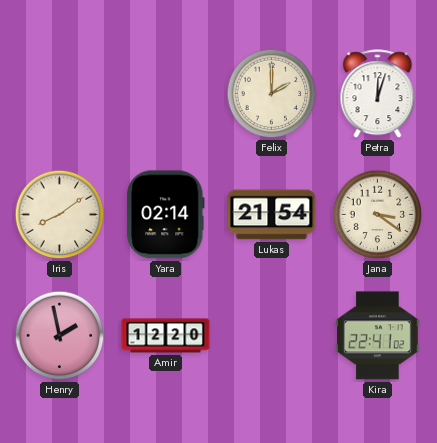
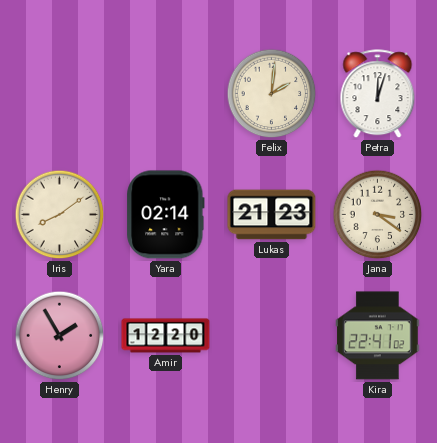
Felix: 2:00 -> 2:01 (272, 94)
Lukas: 21:54 -> 21:23 (272, 215)
Henry: 1:58 -> 1:55 (60, 336)
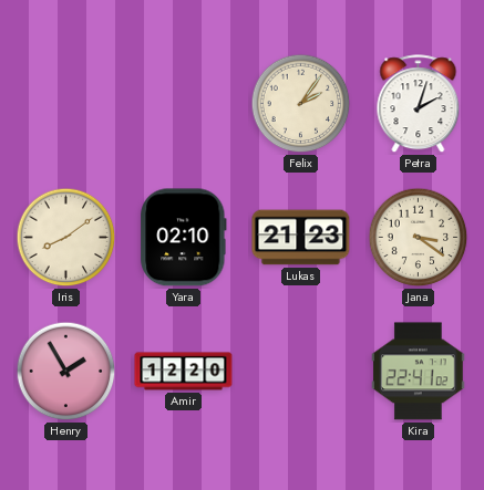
Felix: 2:01 -> 2:06 (301, 104)
Petra: 12:03 -> 2:03 (419, 104)
Yara: 02:14 -> 02:10 (184, 238)
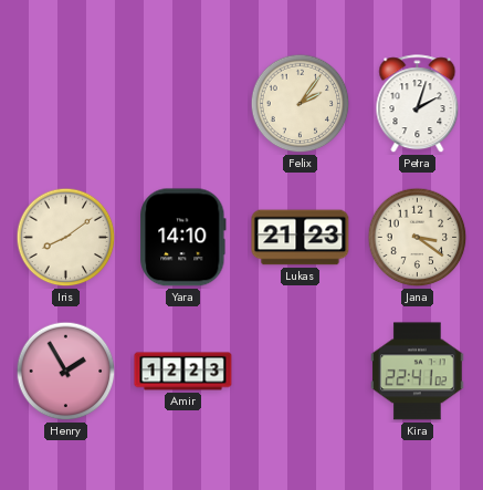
Yara: 02:10 -> 14:10 (183, 238)
Amir: 12:20 -> 12:23 (183, 372)
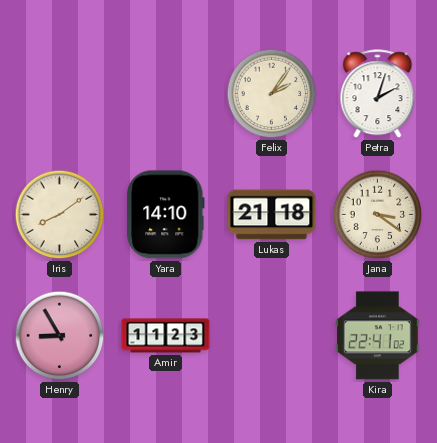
Lukas: 21:23 -> 21:18 (272, 215)
Henry: 1:55 -> 8:55 (60, 336)
Amir: 12:23 -> 11:23 (166, 336)
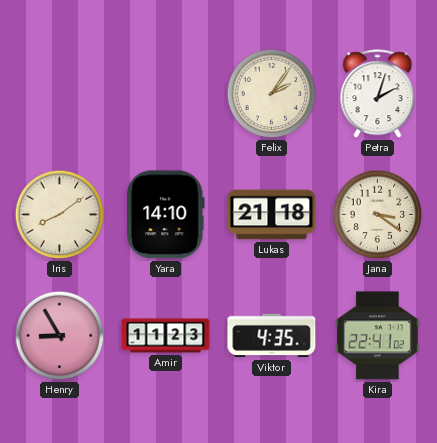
Viktor: none -> 4:35 (272, 336)
